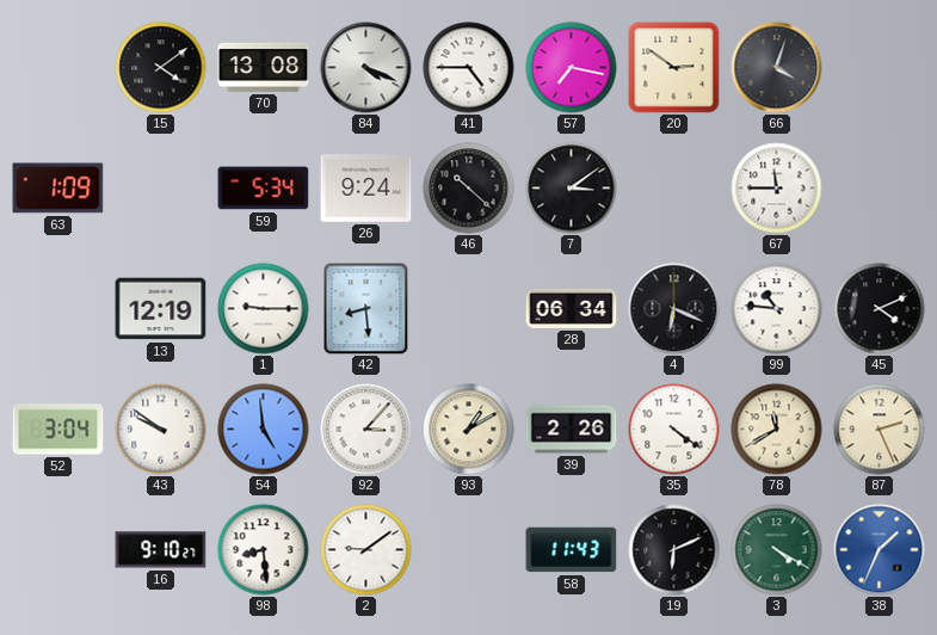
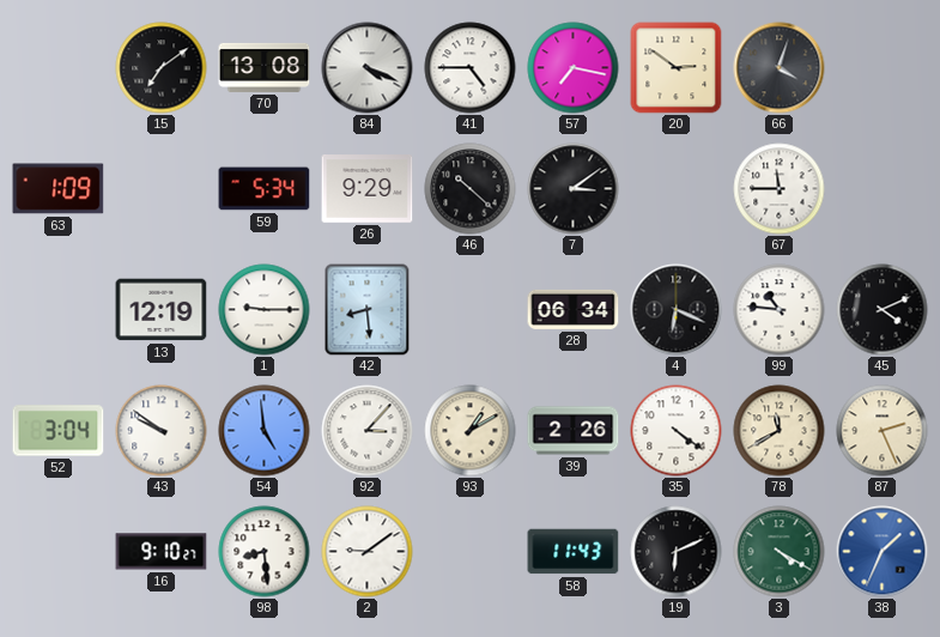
15: 4:09 -> 7:09 (162, 68)
26: 9:24 -> 9:29 (368, 189)
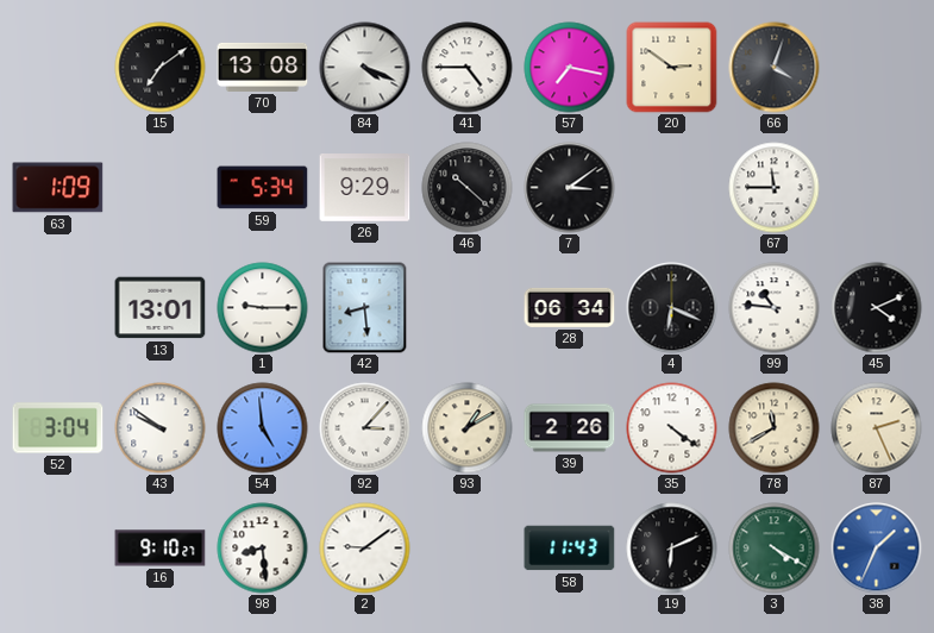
13: 12:19 -> 13:01 (161, 308)
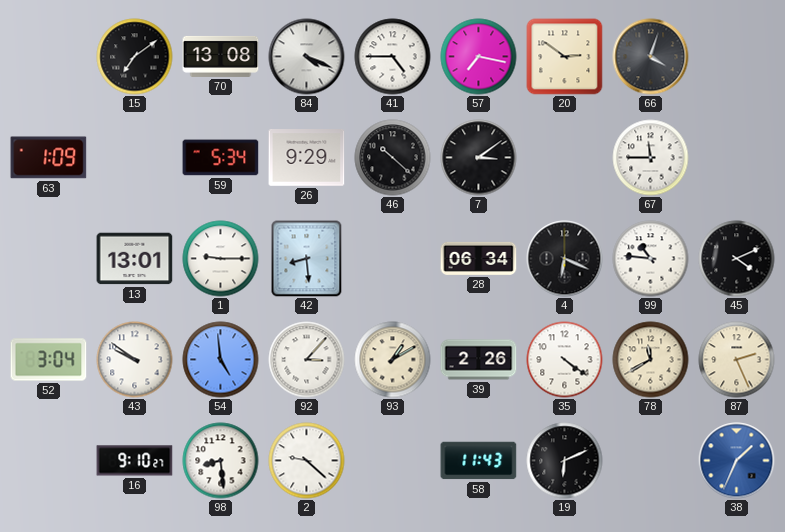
2: 9:09 -> 9:22 (307, 461)
3: 4:20 -> none (775, 549)
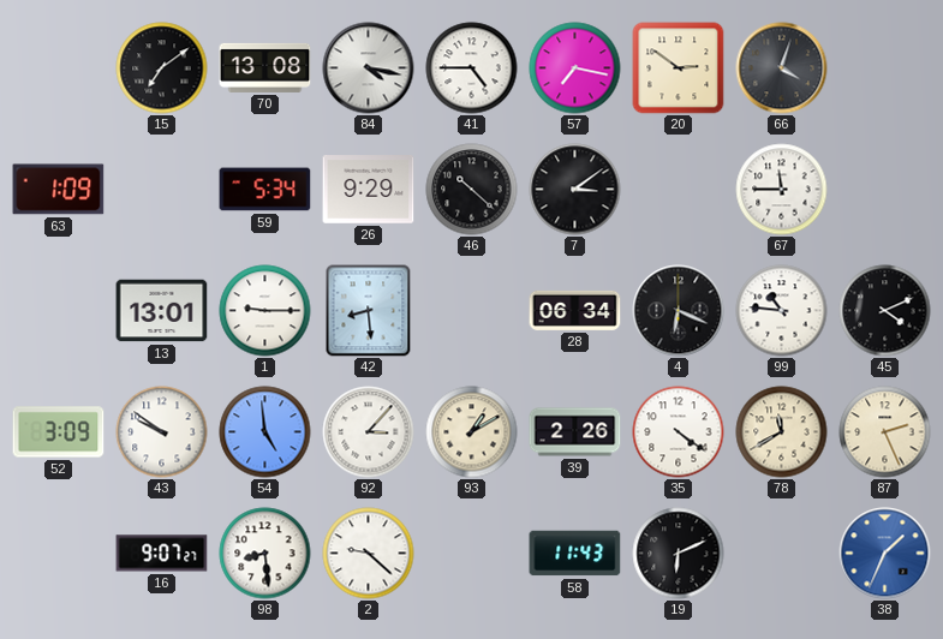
84: 4:19 -> 4:17 (369, 68)
52: 3:04 -> 3:09 (59, 432)
16: 9:10 -> 9:07 (162, 554)
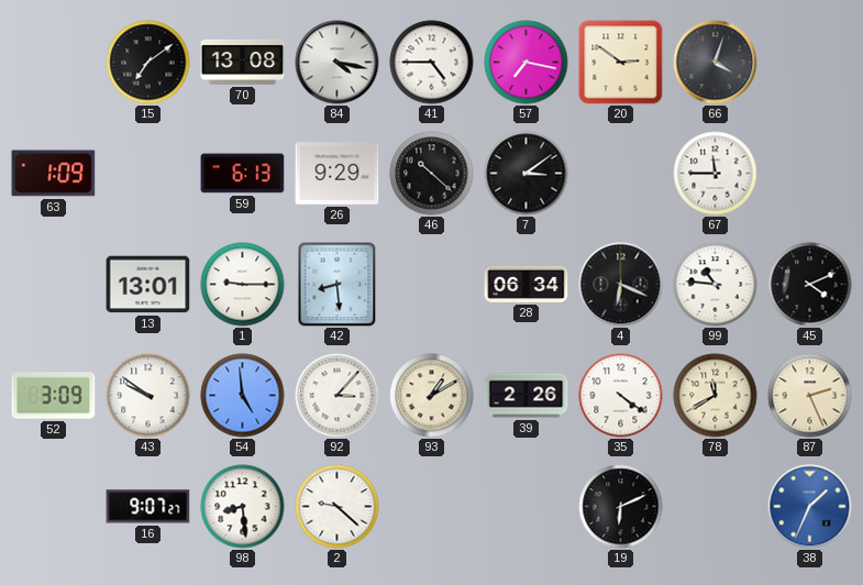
59: 5:34 -> 6:13 (243, 174)
58: 11:43 -> none (575, 554)
